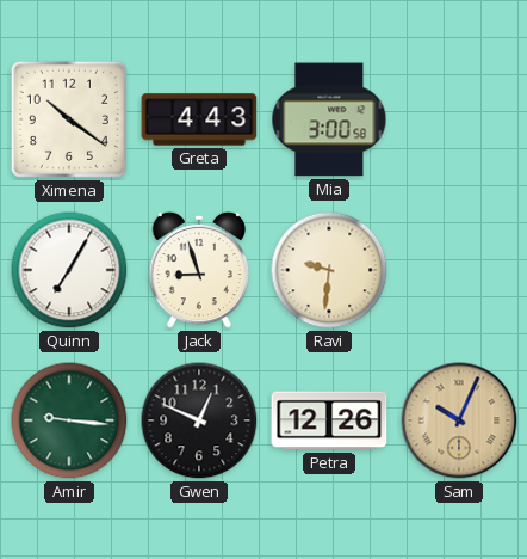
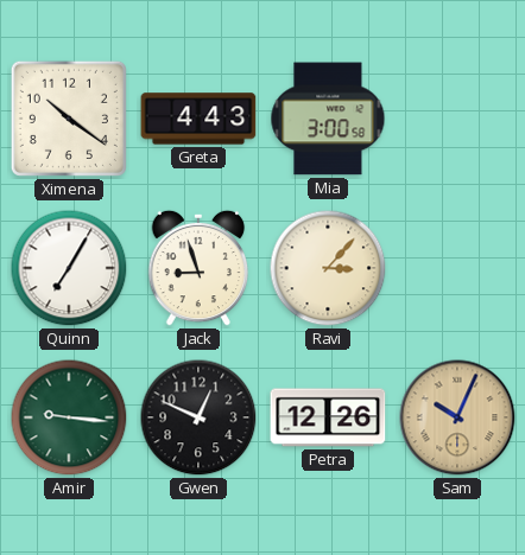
Ravi: 9:31 -> 3:07 (328, 268)
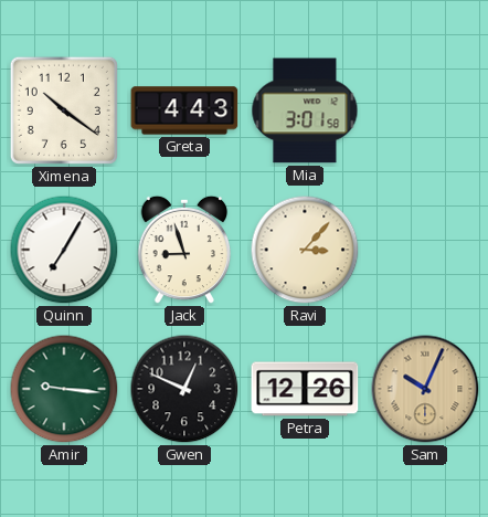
Mia: 3:00 -> 3:01 (305, 110)
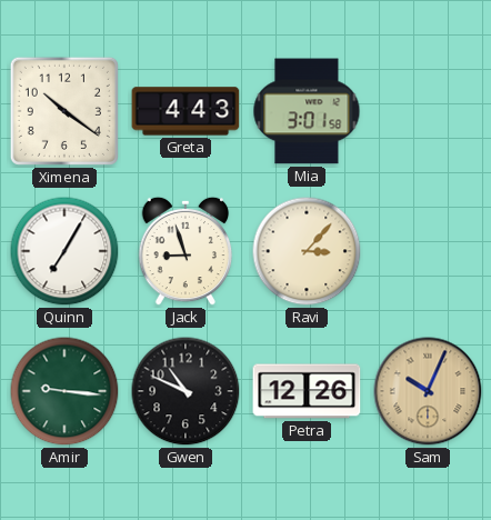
Gwen: 12:49 -> 10:49 (186, 391)
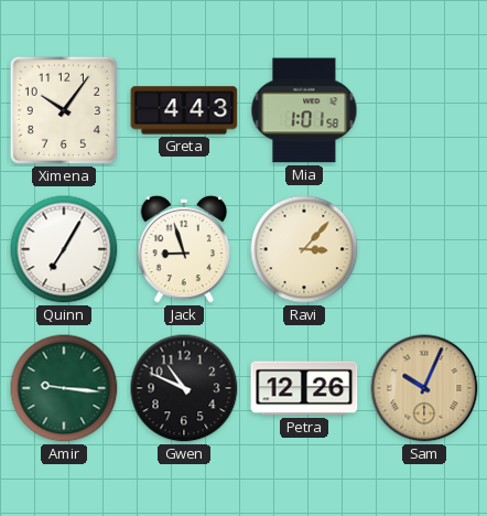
Ximena: 10:21 -> 10:06 (64, 110)
Mia: 3:01 -> 1:01 (304, 110)
